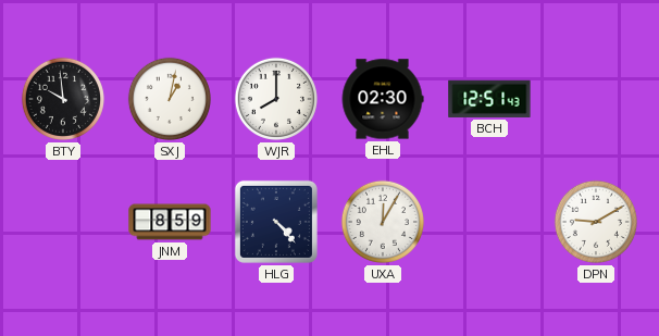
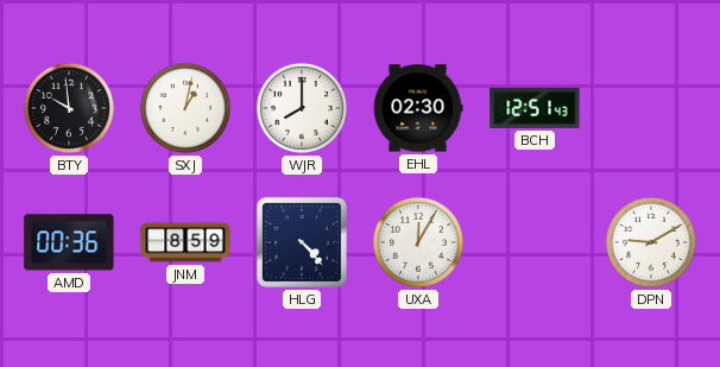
AMD: none -> 00:36 (69, 242)
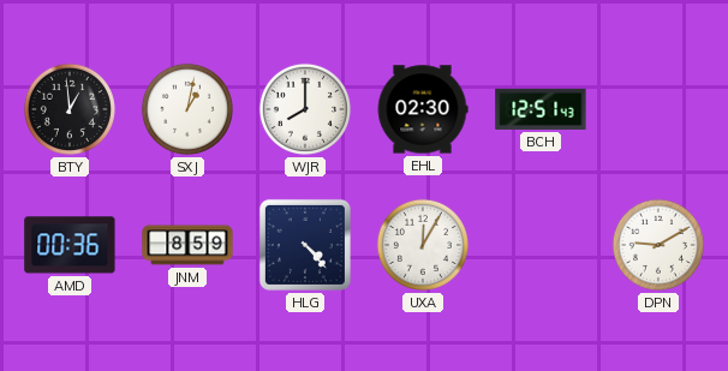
BTY: 9:59 -> 12:59 (70, 109)
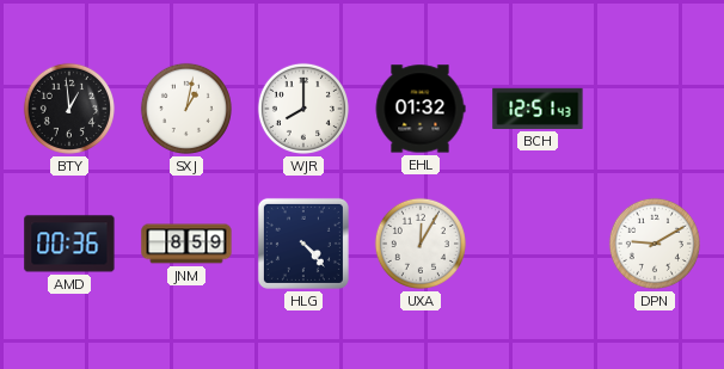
EHL: 02:30 -> 01:32 (421, 109)
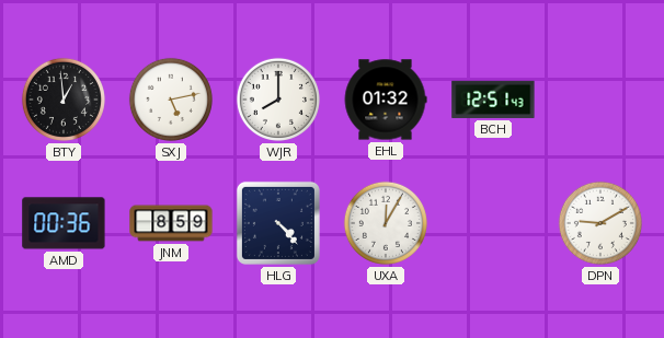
SXJ: 1:02 -> 5:13 (171, 100)
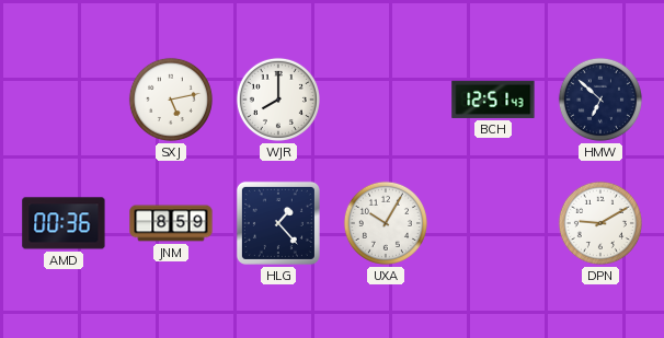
BTY: 12:59 -> none (64, 100)
EHL: 01:32 -> none (386, 100)
HMW: none -> 6:52 (600, 100)
HLG: 4:23 -> 1:23 (278, 223)
UXA: 12:05 -> 10:05 (386, 223)
